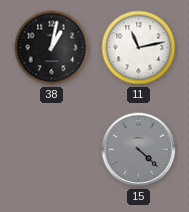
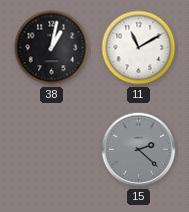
11: 11:13 -> 11:10 (139, 48)
15: 4:22 -> 2:22 (139, 150)
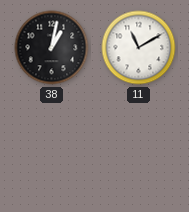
15: 2:22 -> none (139, 150)
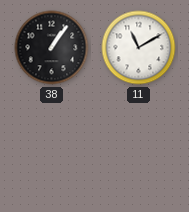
38: 1:02 -> 1:06 (52, 48)
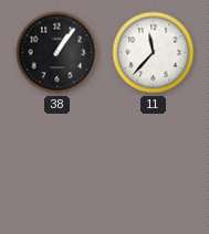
11: 11:10 -> 11:37 (154, 53)
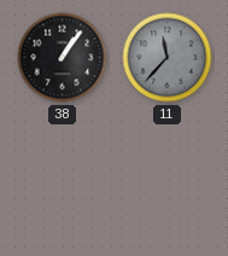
11 dial: white -> grey (168, 58)
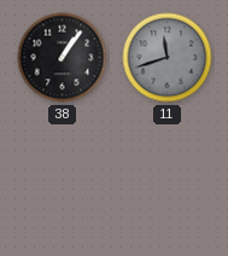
11: 11:37 -> 11:42 (168, 58)
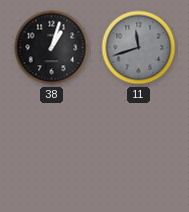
38: 1:06 -> 1:03 (52, 48)
